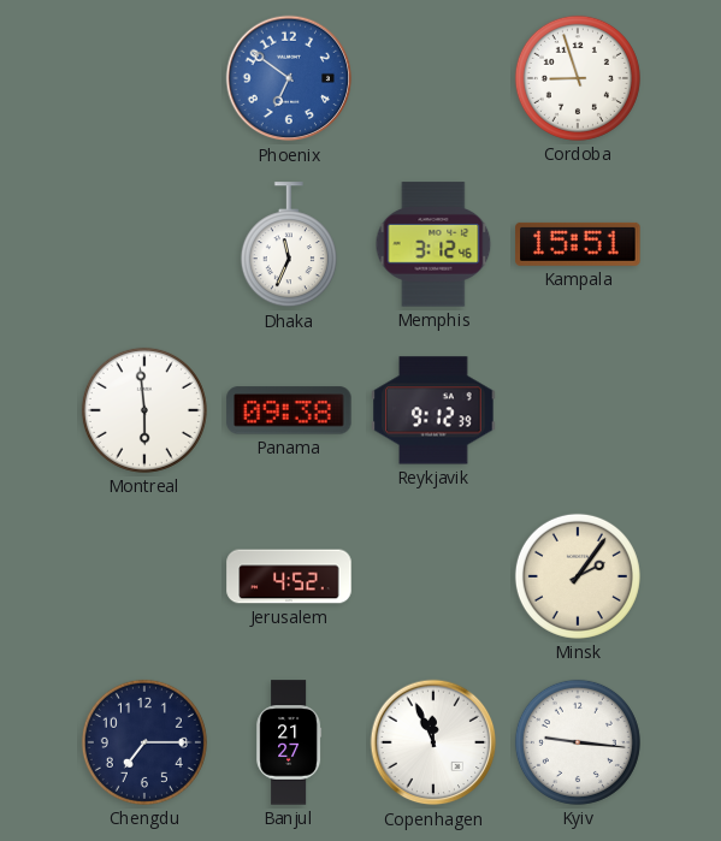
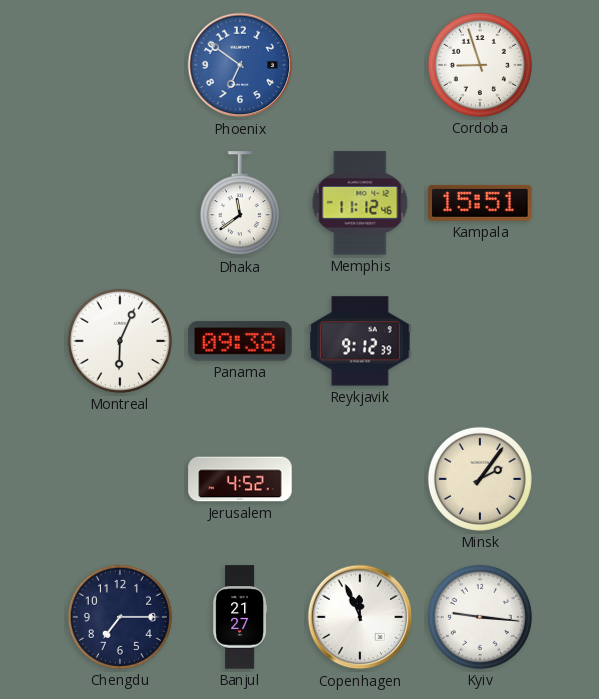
Dhaka: 11:34 -> 11:39 (240, 204)
Memphis: 3:12 -> 11:12 (360, 203)
Montreal: 5:59 -> 6:04 (120, 341)
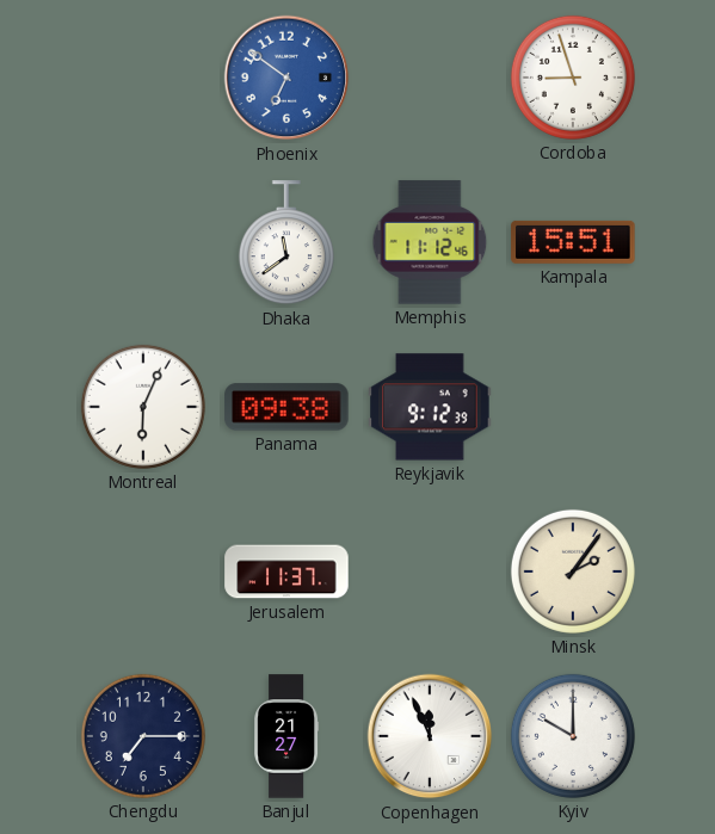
Jerusalem: 4:52 -> 11:37 (286, 572)
Kyiv: 9:16 -> 10:00 (573, 736)
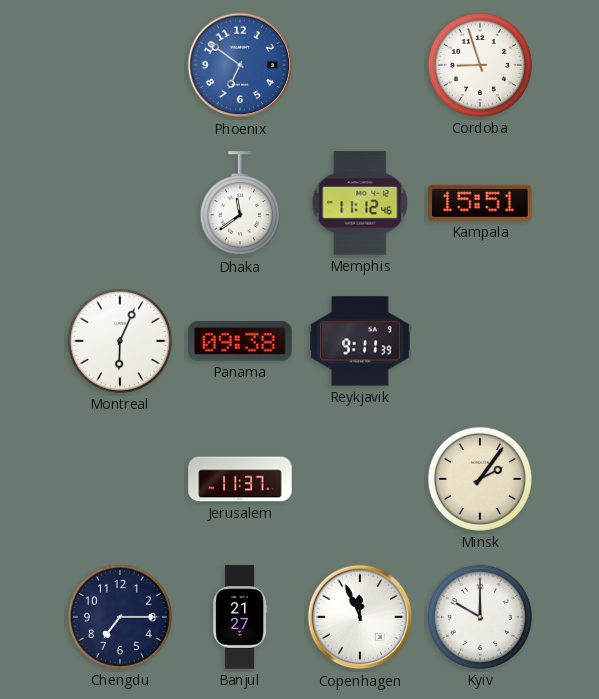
Reykjavik: 9:12 -> 9:11 (360, 341)
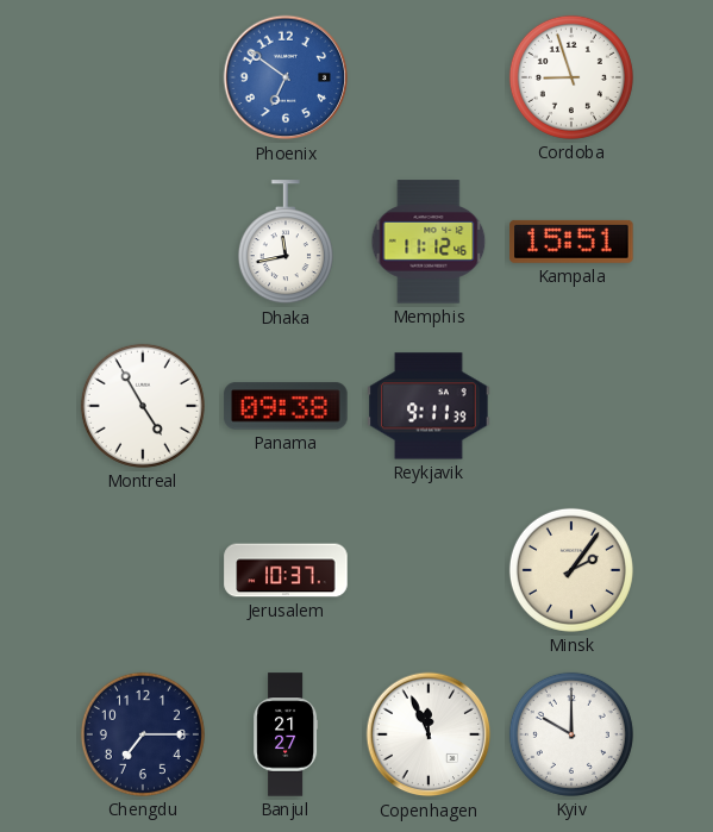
Dhaka: 11:39 -> 11:43 (286, 243)
Montreal: 6:04 -> 4:55 (143, 406)
Jerusalem: 11:37 -> 10:37 (286, 570)
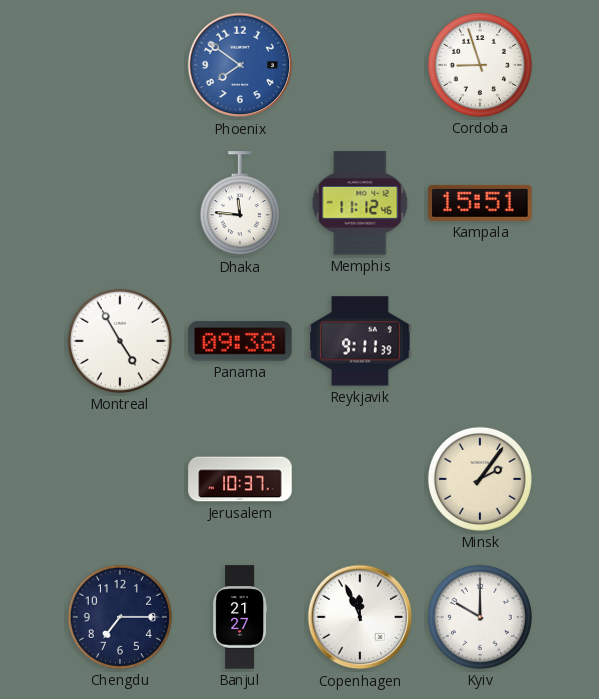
Phoenix: 6:51 -> 7:51 (240, 65)
Dhaka: 11:43 -> 11:46 (240, 204)
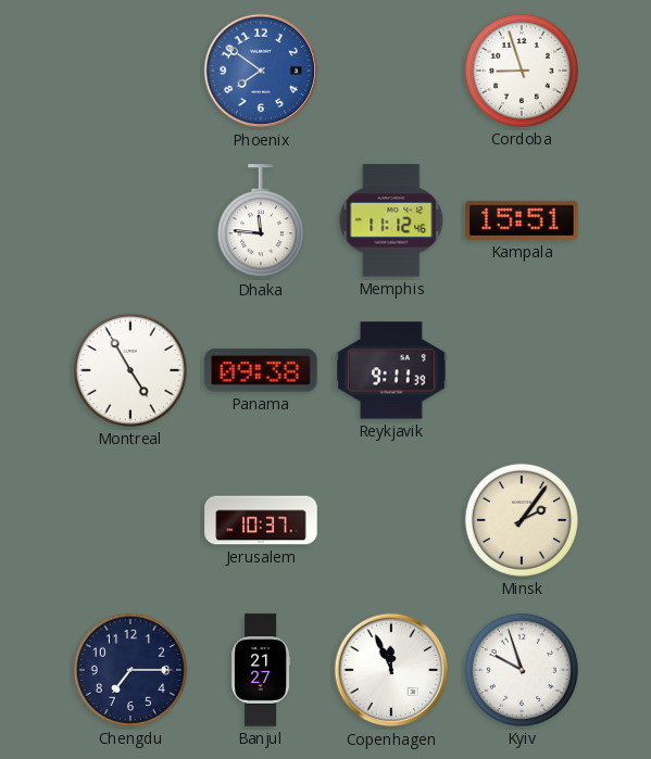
Kyiv: 10:00 -> 9:57 (522, 670)
